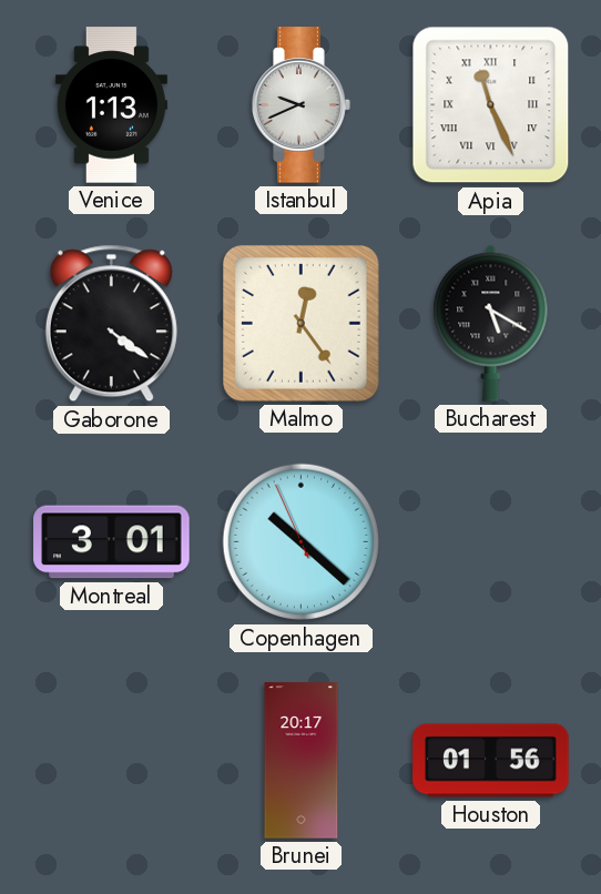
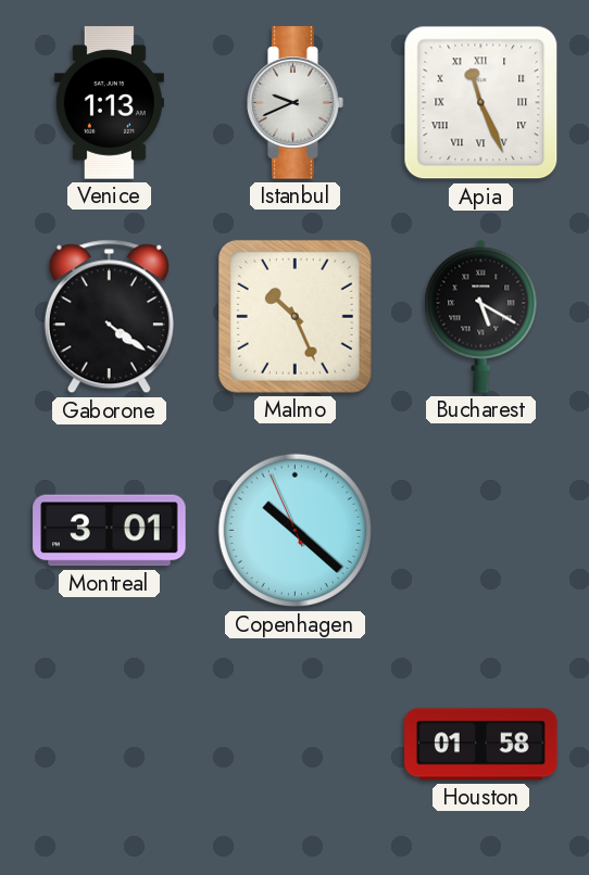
Malmo: 12:24 -> 10:26 (296, 317)
Brunei: 20:17 -> none (302, 761)
Houston: 01:56 -> 01:58 (481, 745)
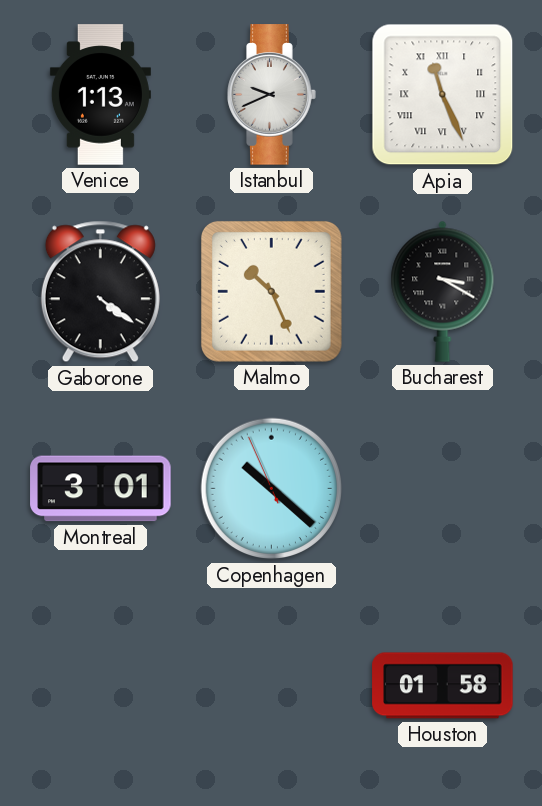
Bucharest: 5:20 -> 3:20 (443, 291)
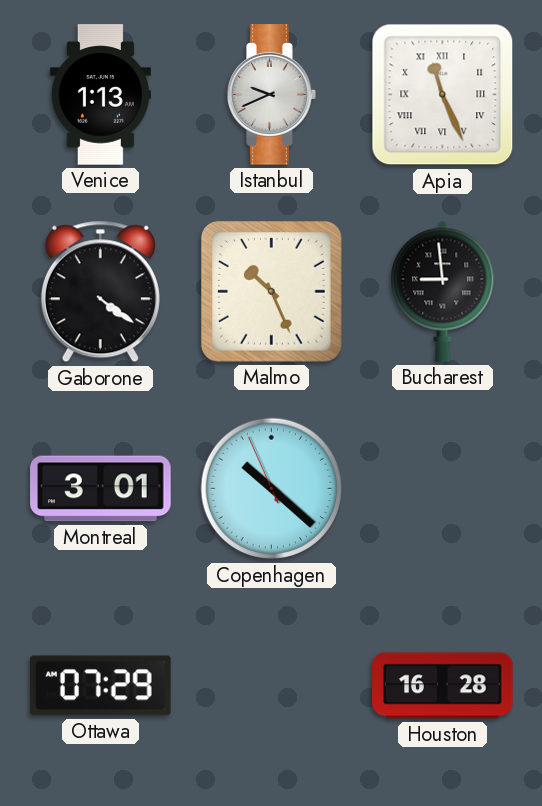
Bucharest: 3:20 -> 8:59 (443, 291)
Ottawa: none -> 07:29 (101, 686)
Houston: 01:58 -> 16:28 (443, 686)
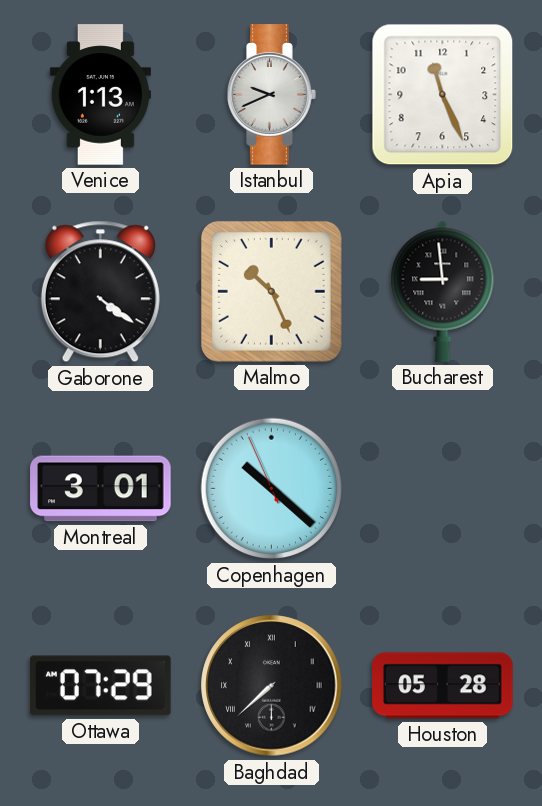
Apia numerals: Roman -> Arabic (443, 95)
Baghdad: none -> 7:38 (272, 686)
Houston: 16:28 -> 05:28 (443, 686)
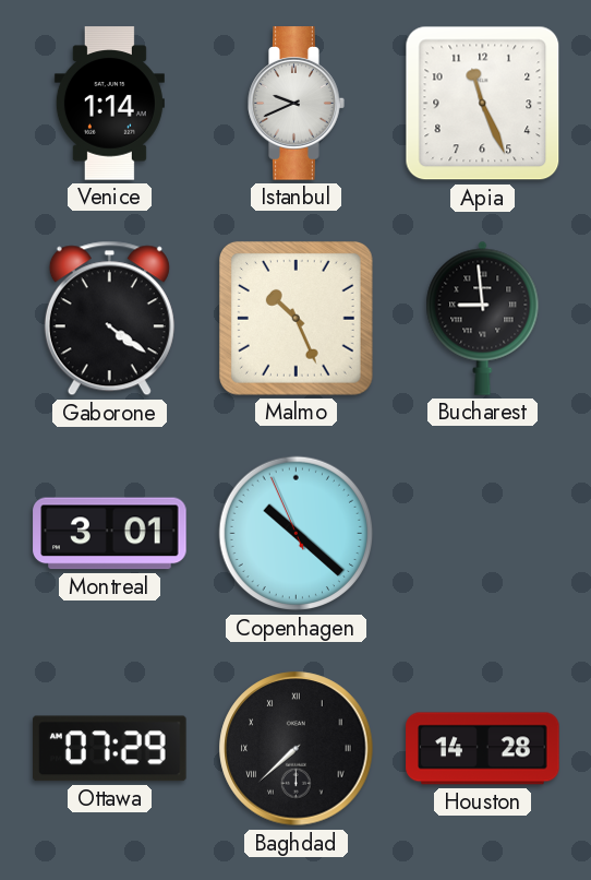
Venice: 1:13 -> 1:14 (109, 104)
Houston: 05:28 -> 14:28 (483, 749)
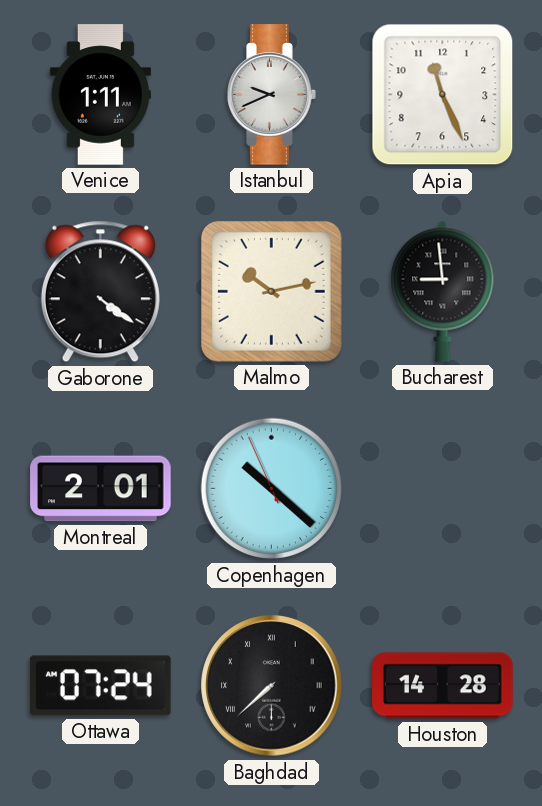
Venice: 1:14 -> 1:11 (100, 95)
Malmo: 10:26 -> 10:13 (272, 292)
Montreal: 3:01 -> 2:01 (101, 489)
Ottawa: 07:29 -> 07:24 (101, 686)
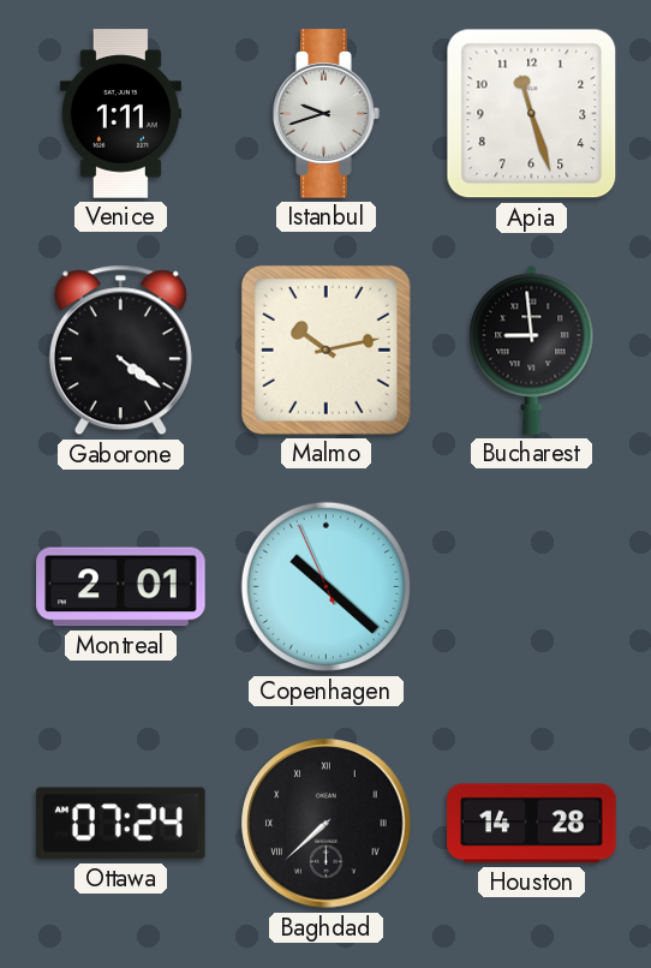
Istanbul: 9:41 -> 9:42 (327, 114)
Apia: 11:26 -> 11:27 (532, 114)
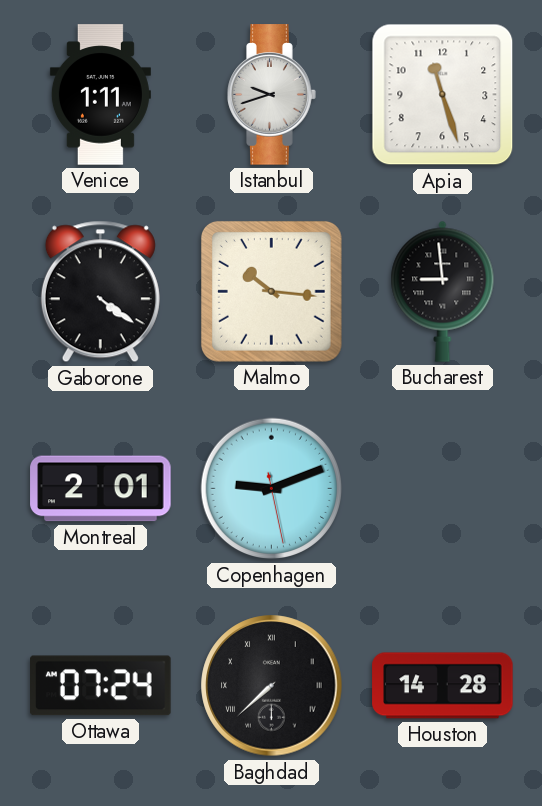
Malmo: 10:13 -> 10:16 (272, 292)
Copenhagen: 10:21 -> 9:11 (272, 489)
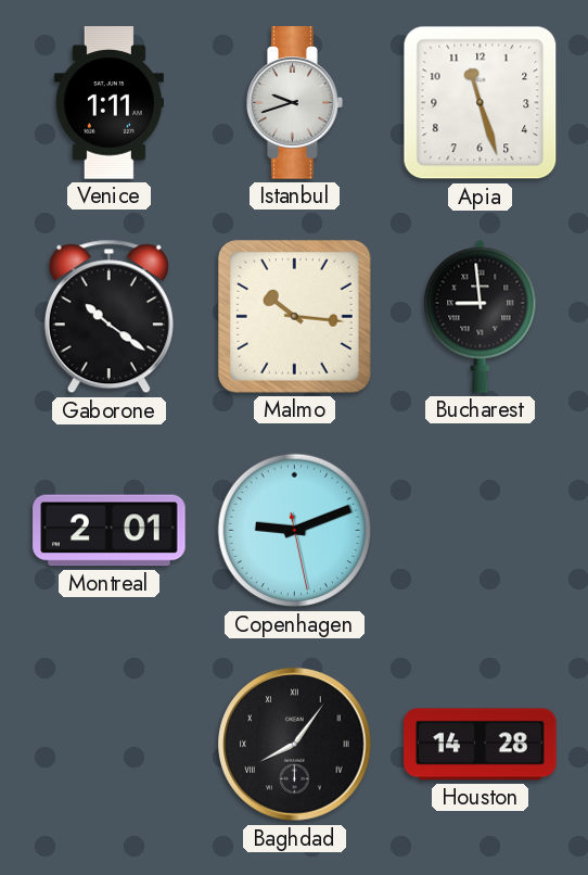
Gaborone: 4:21 -> 10:21 (108, 317)
Ottawa: 07:24 -> none (101, 686)
Baghdad: 7:38 -> 8:06 (295, 745)
